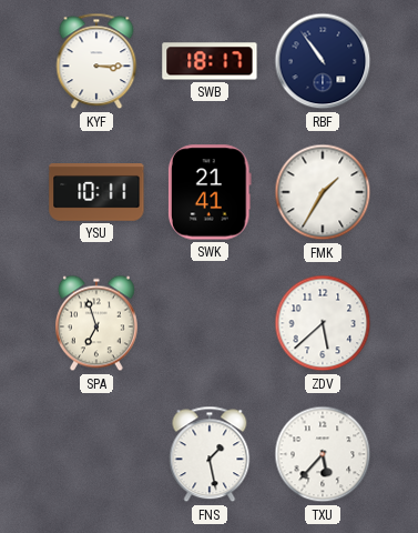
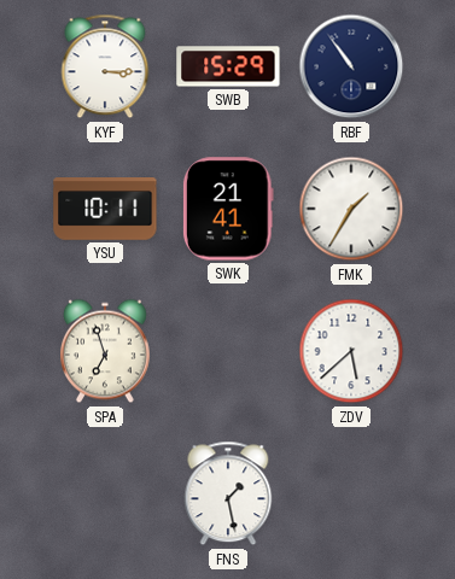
SWB: 18:17 -> 15:29 (228, 66)
TXU: 5:37 -> none (323, 454)
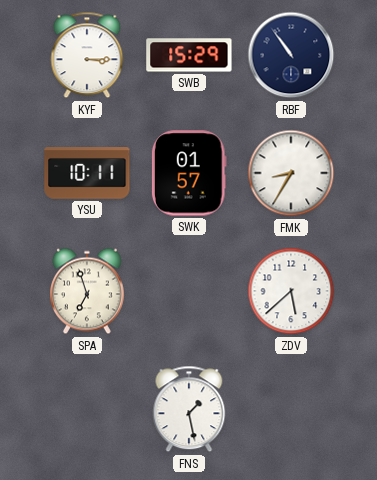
SWK: 21:41 -> 01:57 (189, 173)
FMK: 1:35 -> 8:35 (291, 173)
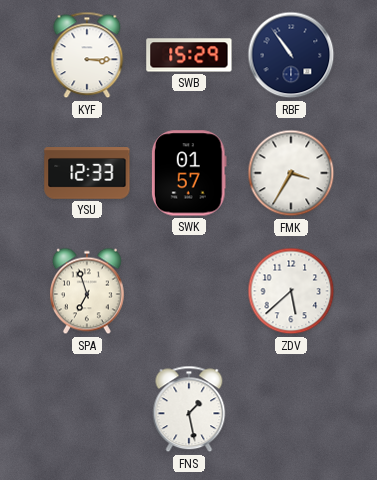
YSU: 10:11 -> 12:33 (87, 173)
FMK: 8:35 -> 3:35 (291, 173)
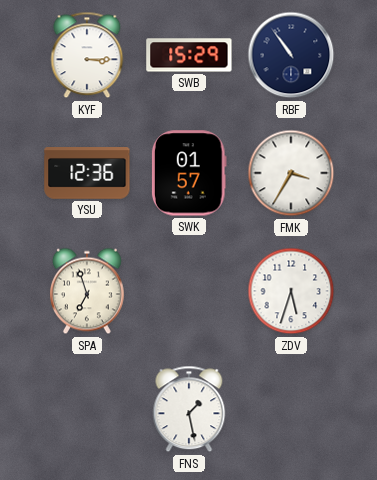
YSU: 12:33 -> 12:36 (87, 173)
ZDV: 5:38 -> 5:33 (291, 291)
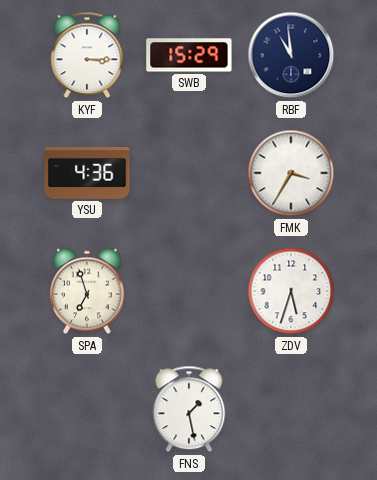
RBF: 10:54 -> 10:59 (291, 55)
YSU: 12:36 -> 4:36 (87, 173)
SWK: 01:57 -> none (189, 173)
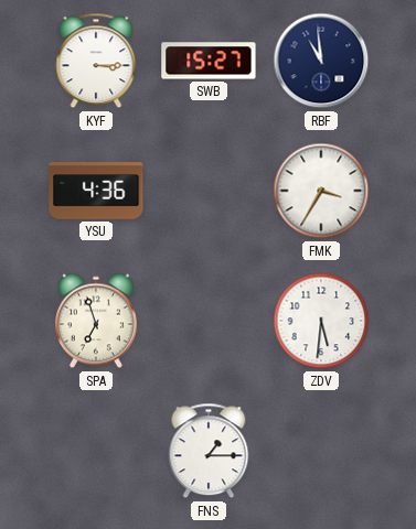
SWB: 15:29 -> 15:27 (209, 61)
ZDV: 5:33 -> 5:31 (321, 321)
FNS: 1:28 -> 1:15 (209, 451)
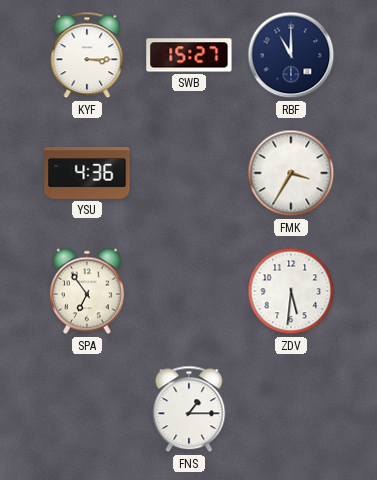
RBF: 10:59 -> 11:00 (291, 55)
SPA: 6:57 -> 6:54 (87, 291)
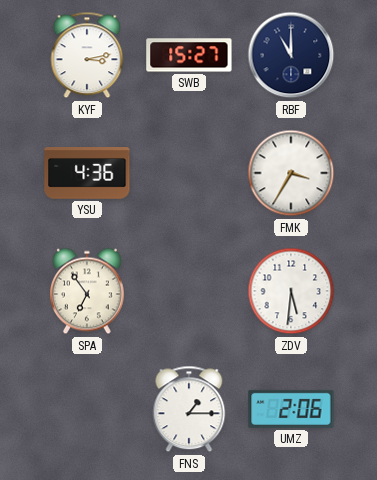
KYF: 3:15 -> 3:13 (87, 55)
UMZ: none -> 2:06 (291, 409)
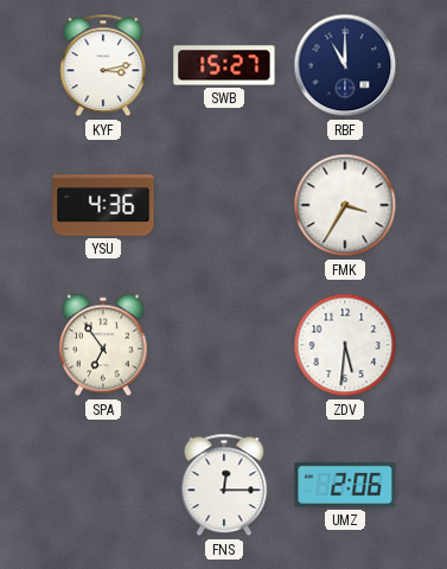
FNS: 1:15 -> 12:15 (224, 485)
